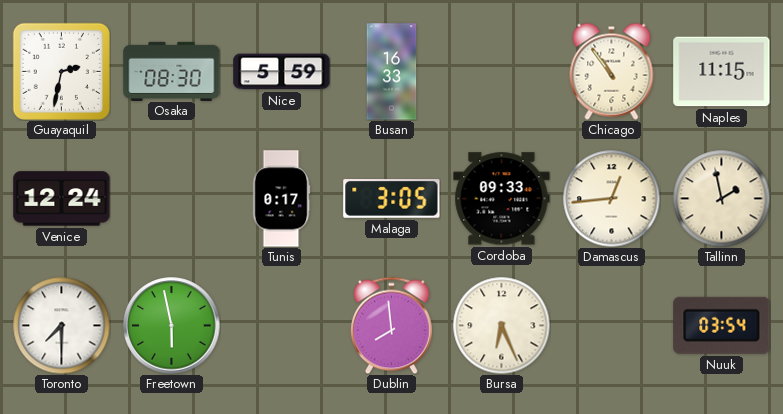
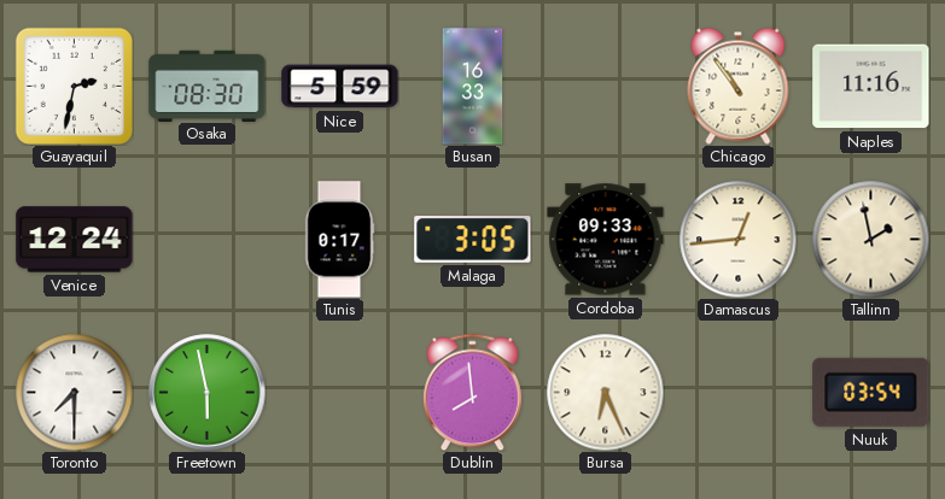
Naples: 11:15 -> 11:16 (871, 87)
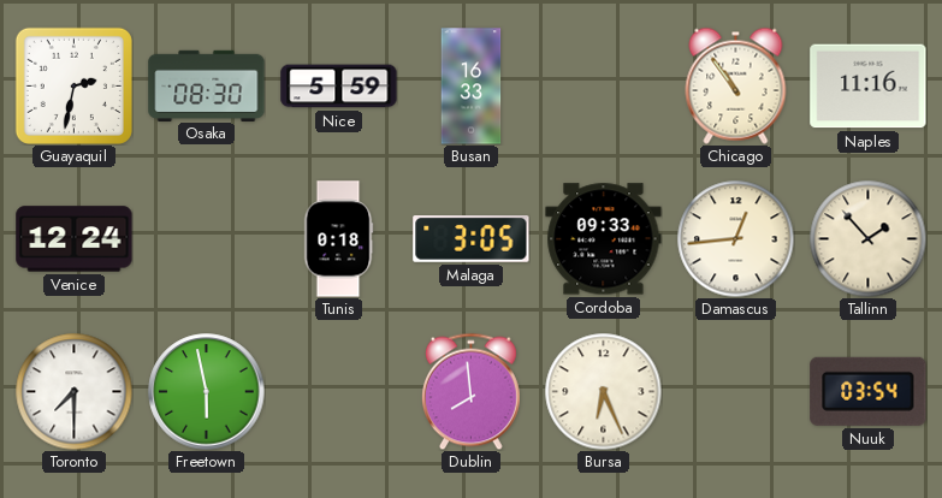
Tunis: 0:17 -> 0:18 (338, 239)
Tallinn: 1:58 -> 1:53 (867, 238)
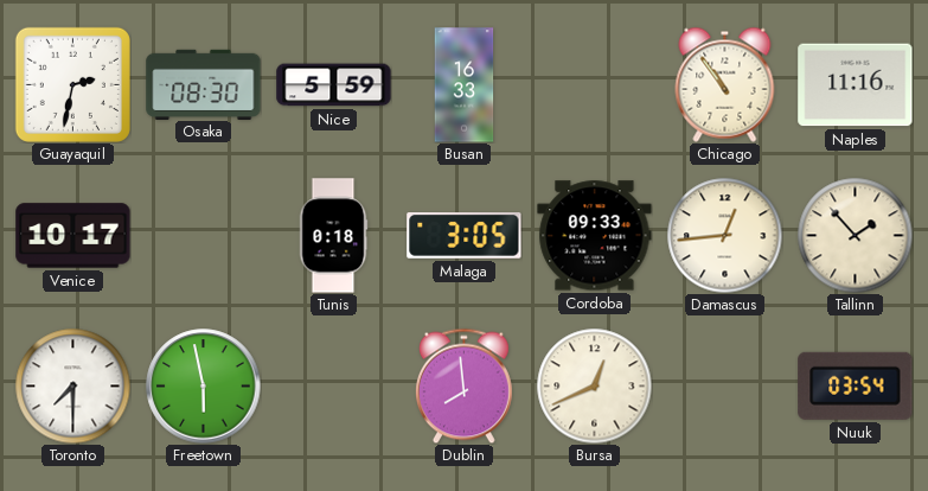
Venice: 12:24 -> 10:17 (73, 236)
Bursa: 6:26 -> 12:41 (594, 385)
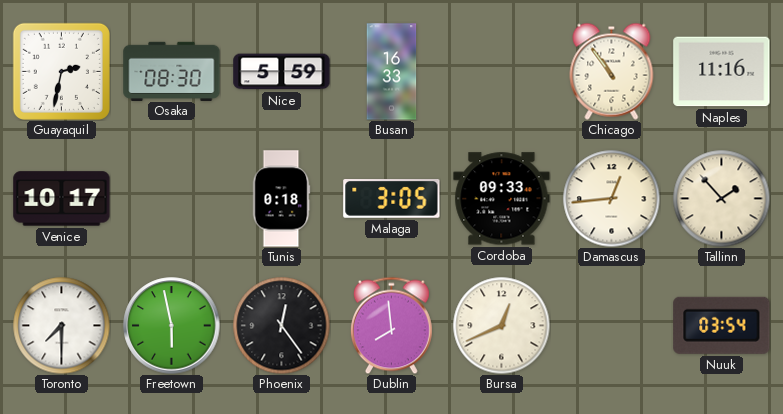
Phoenix: none -> 12:24 (281, 325)
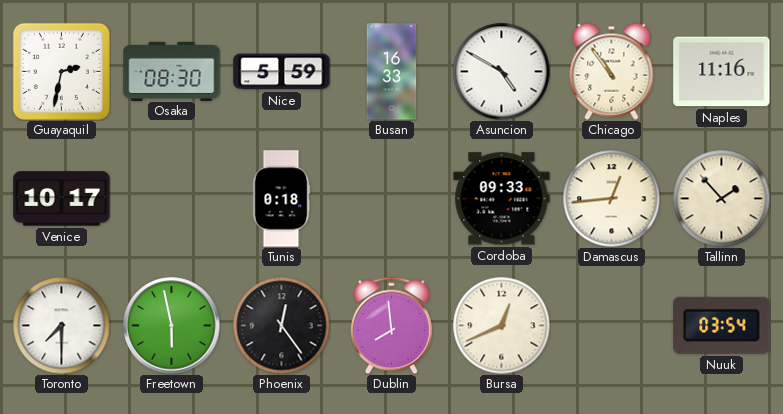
Asuncion: none -> 4:50 (501, 71)
Malaga: 3:05 -> none (392, 199)
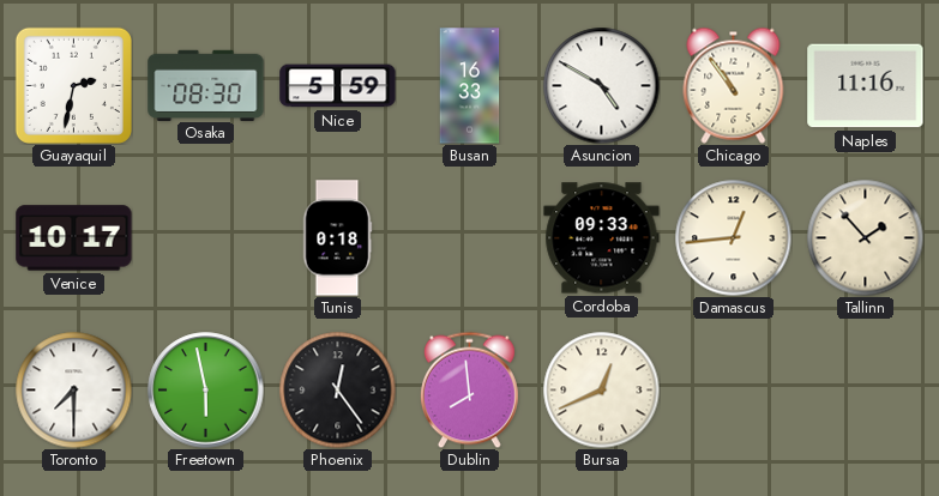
Nuuk: 03:54 -> none (722, 325)
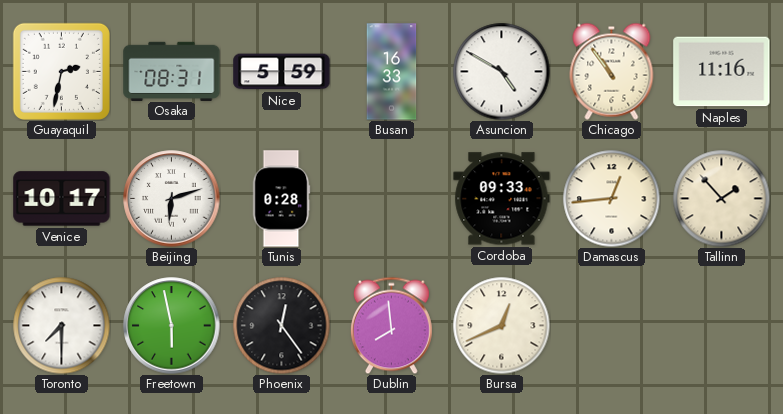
Osaka: 08:30 -> 08:31 (172, 71)
Beijing: none -> 6:12 (172, 199)
Tunis: 0:18 -> 0:28 (281, 199)
